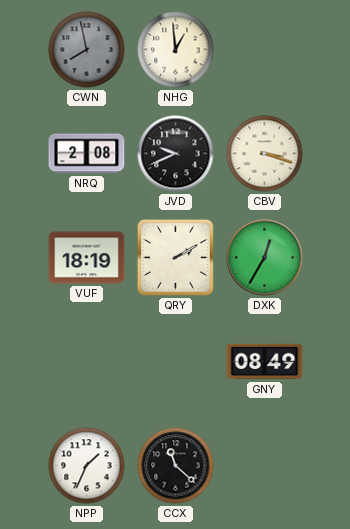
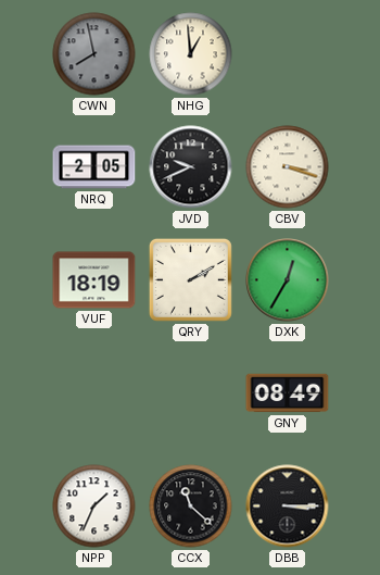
NRQ: 2:08 -> 2:05 (94, 167)
DBB: none -> 3:15 (288, 507)
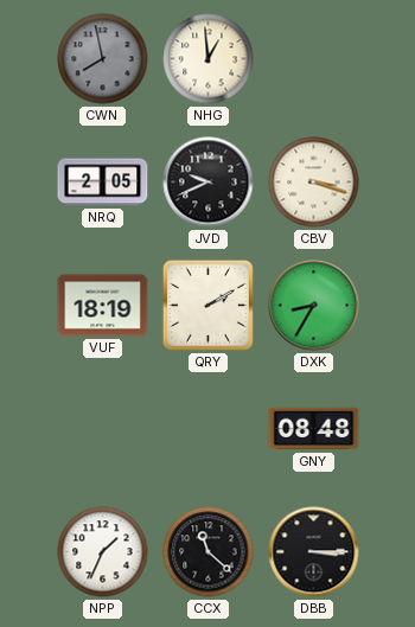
DXK: 12:35 -> 8:35 (314, 306)
GNY: 08:49 -> 08:48 (314, 429)
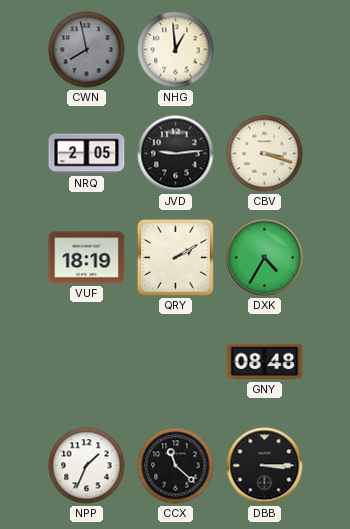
JVD: 9:41 -> 9:14 (176, 154)
DXK: 8:35 -> 4:35 (265, 258)
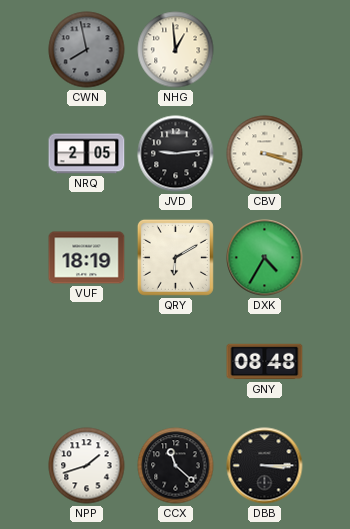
QRY: 2:10 -> 6:10 (175, 257)
NPP: 1:34 -> 1:42 (87, 466)
